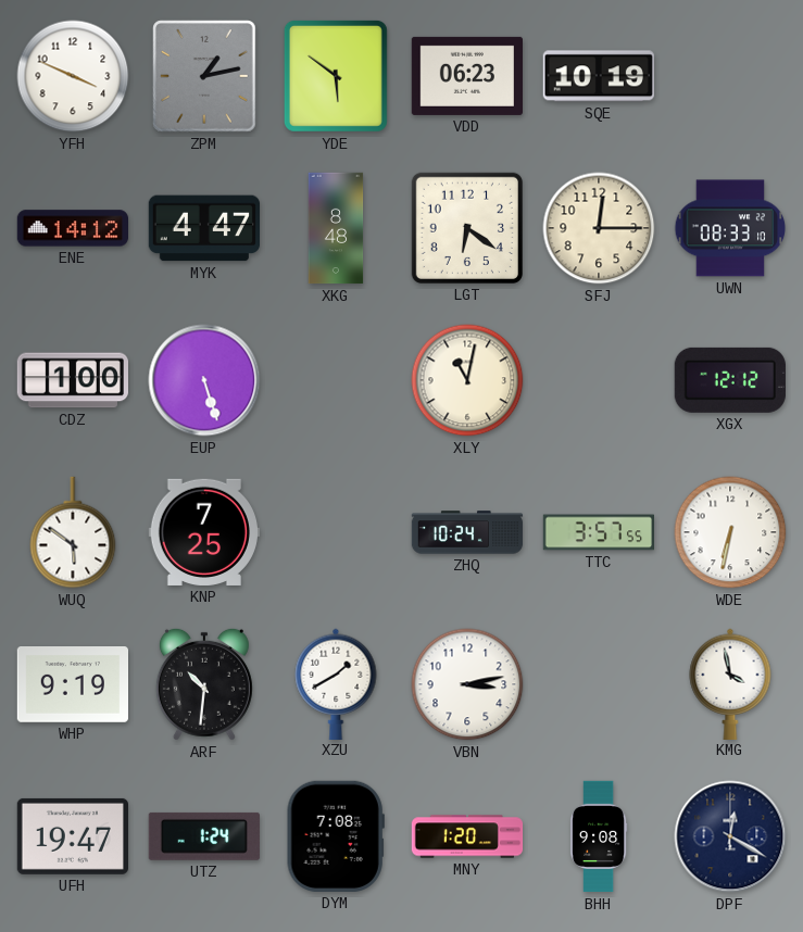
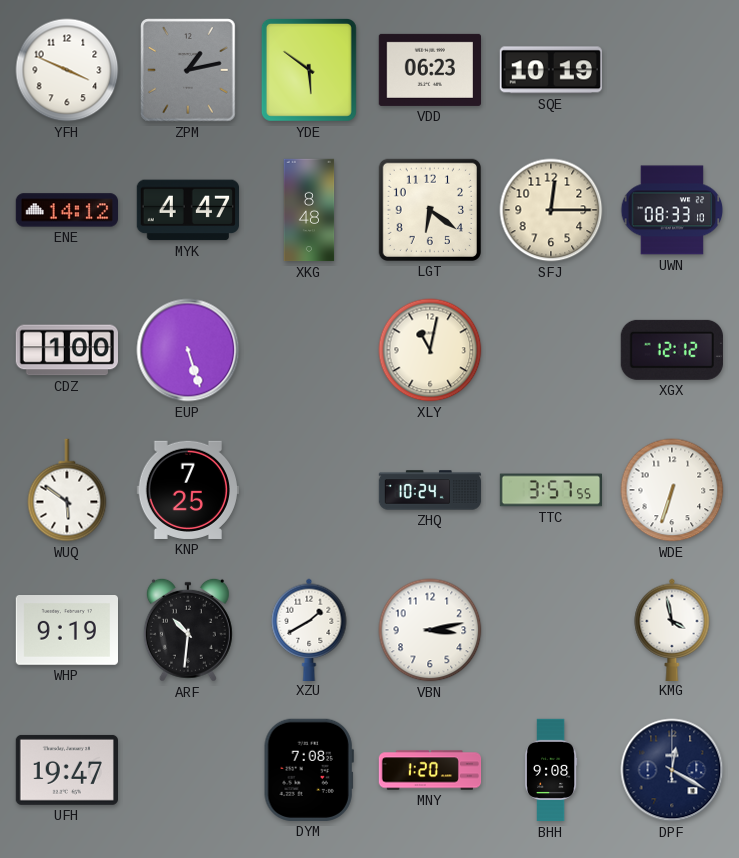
WDE: 6:32 -> 6:33 (672, 490)
UTZ: 1:24 -> none (204, 836)
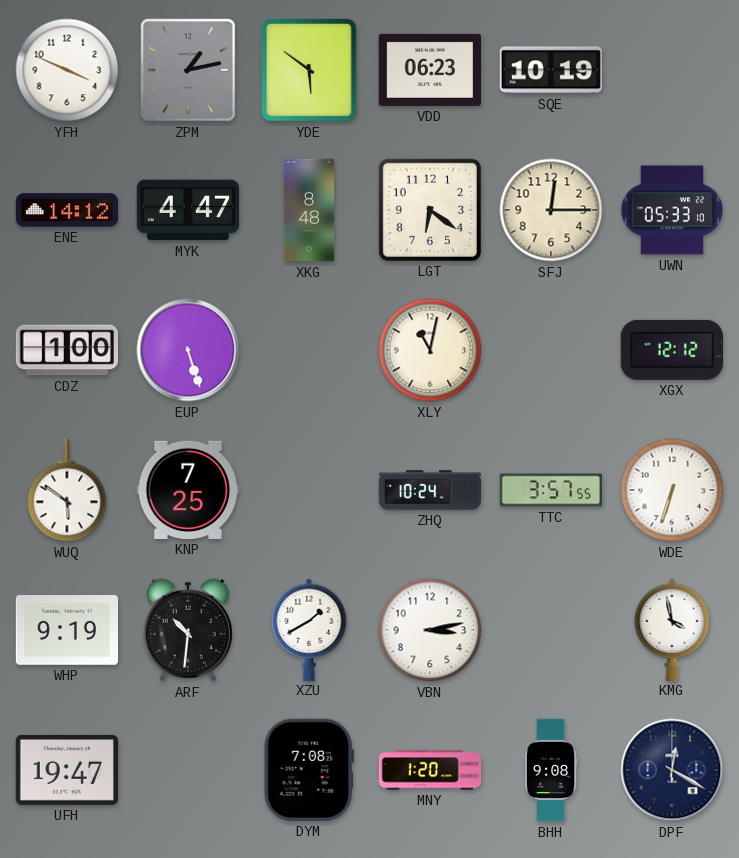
UWN: 08:33 -> 05:33 (672, 210)
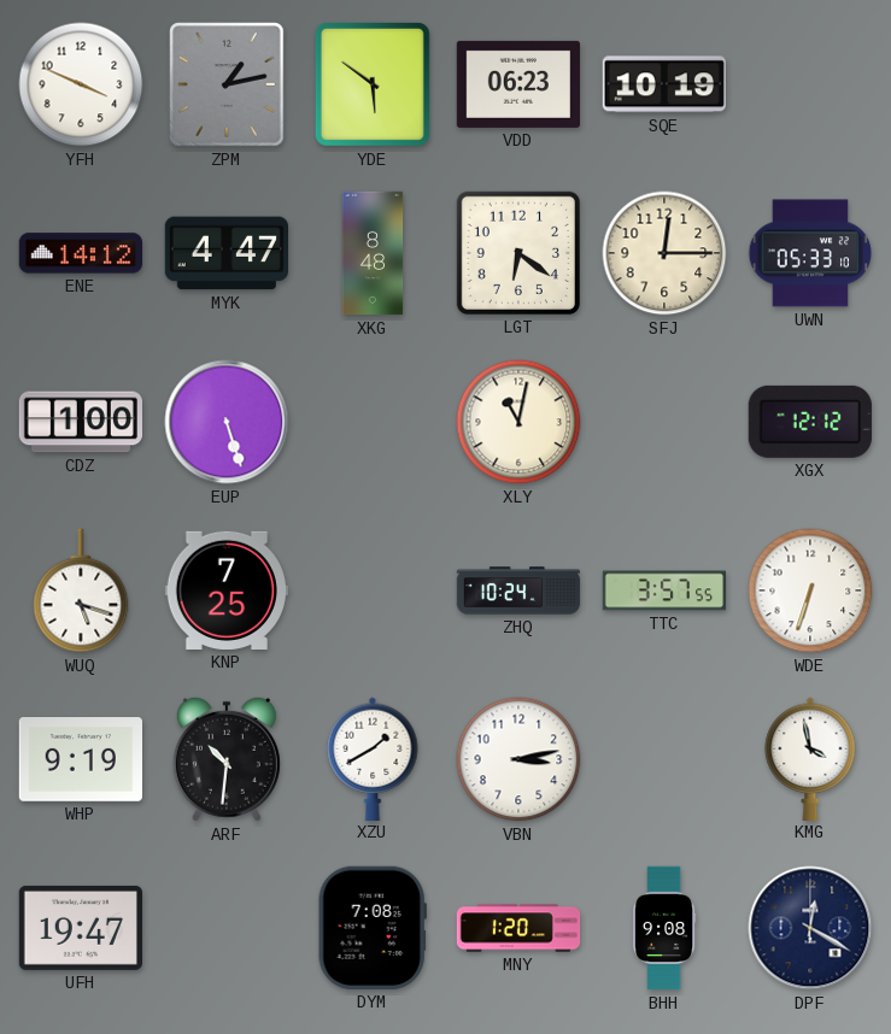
WUQ: 5:51 -> 5:18 (81, 591)
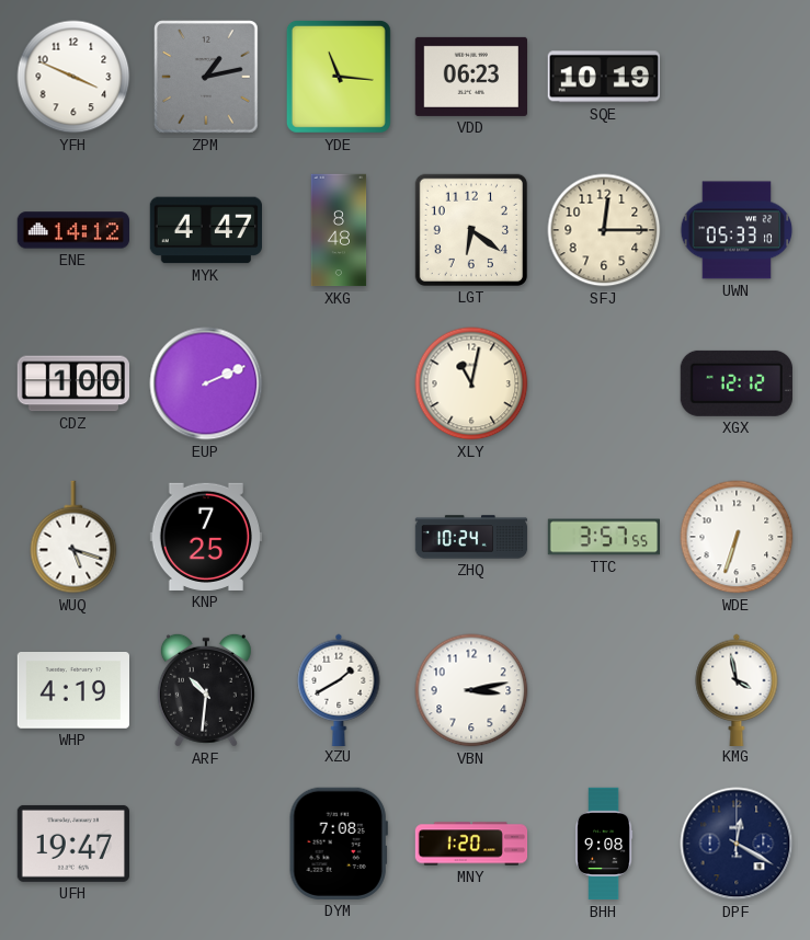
YDE: 5:51 -> 11:16 (339, 77)
EUP: 5:27 -> 2:11 (206, 383)
WHP: 9:19 -> 4:19 (72, 691)
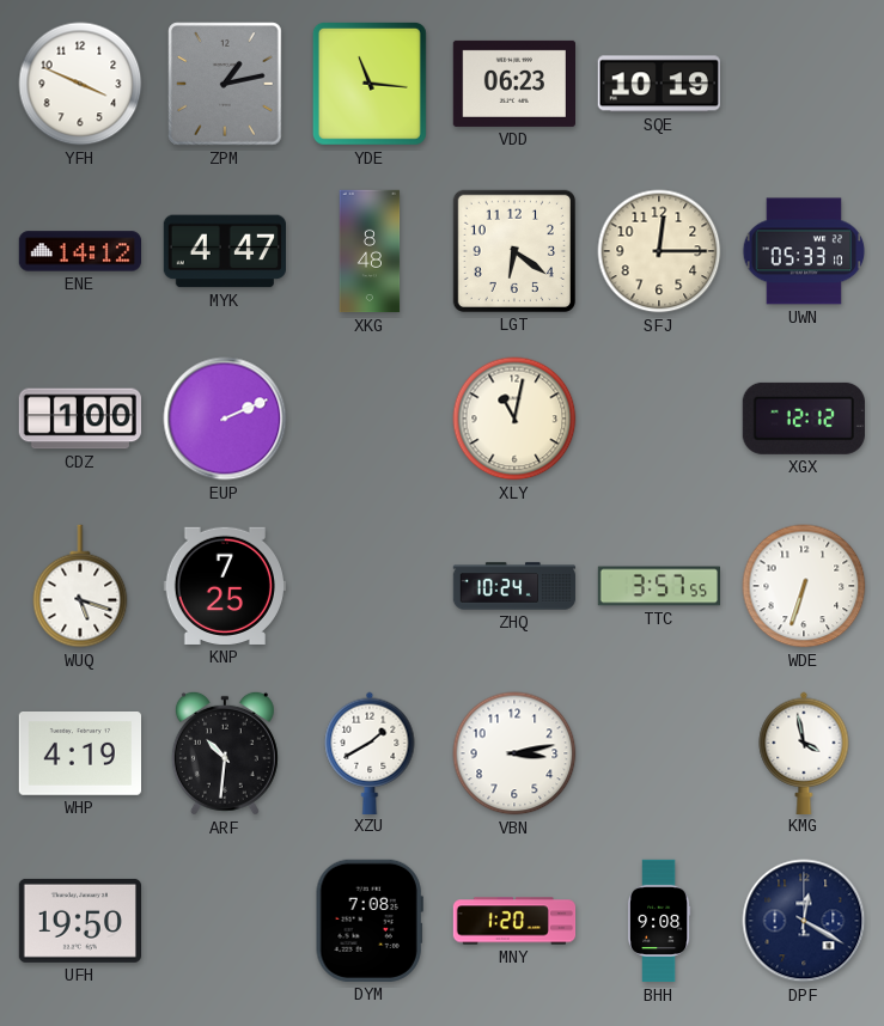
UFH: 19:47 -> 19:50 (79, 921)
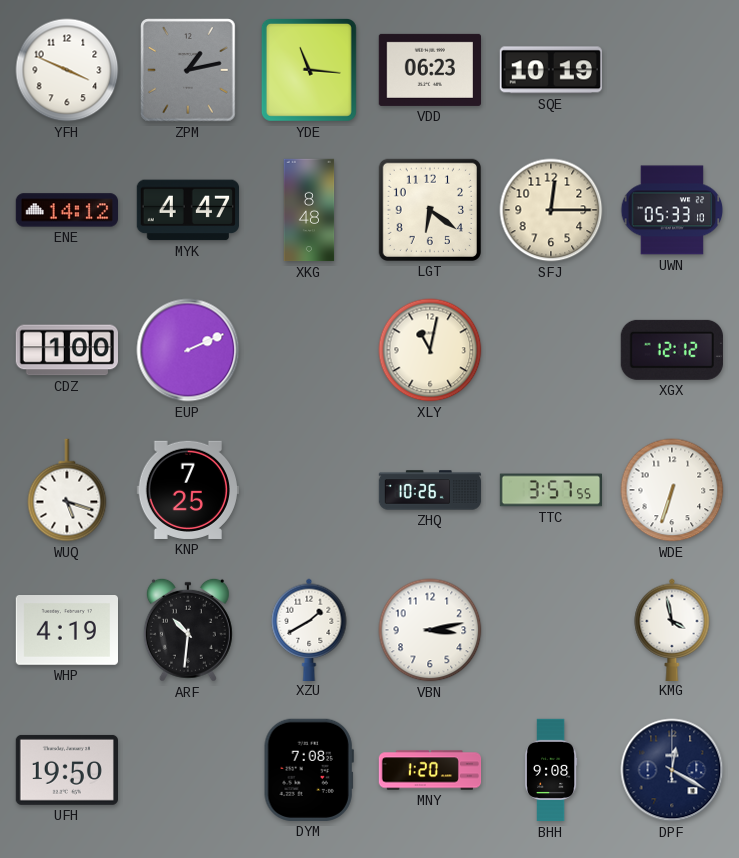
ZHQ: 10:24 -> 10:26 (430, 490)
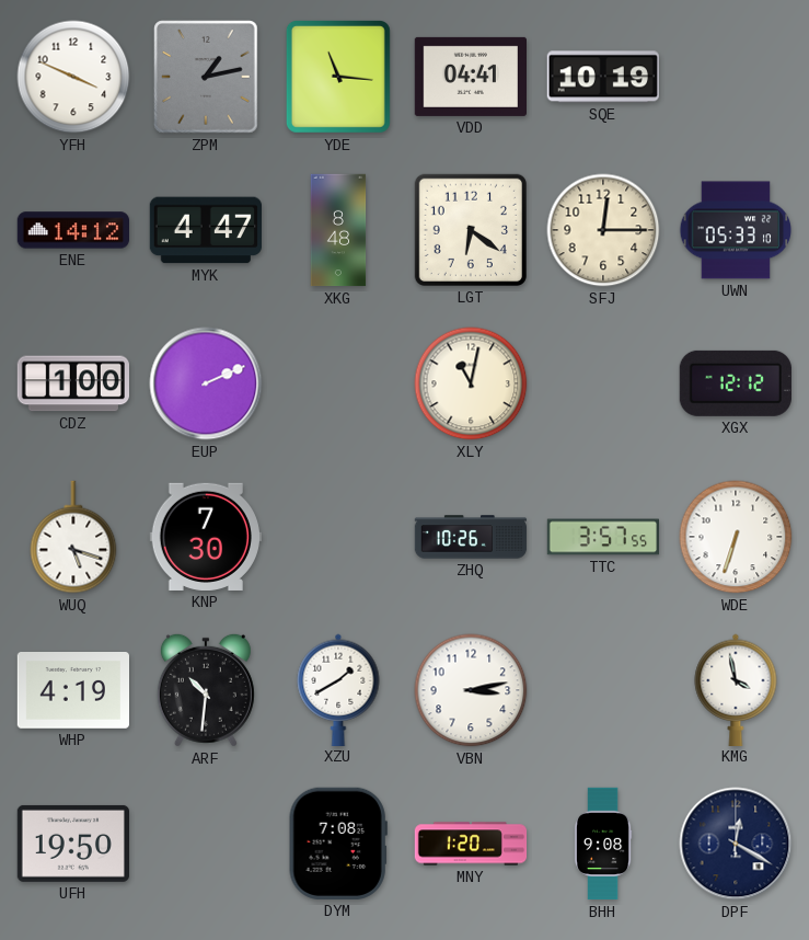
VDD: 06:23 -> 04:41 (470, 77)
KNP: 7:25 -> 7:30 (206, 537)
